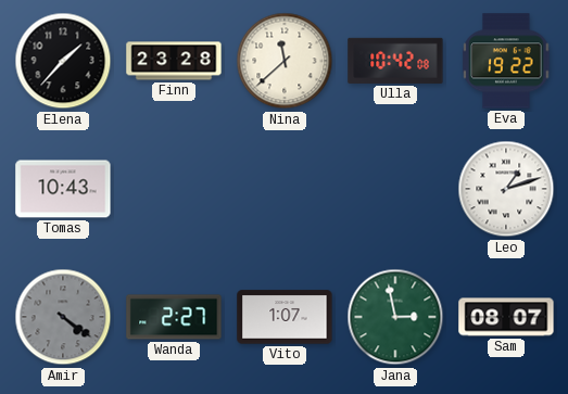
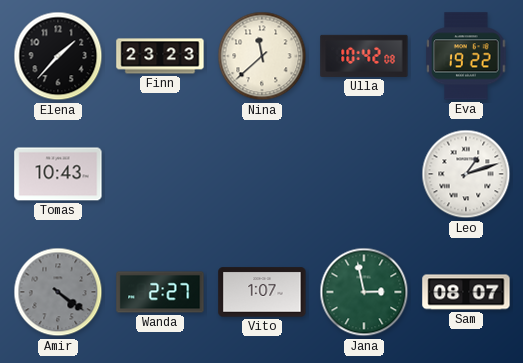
Finn: 23:28 -> 23:23 (160, 56)
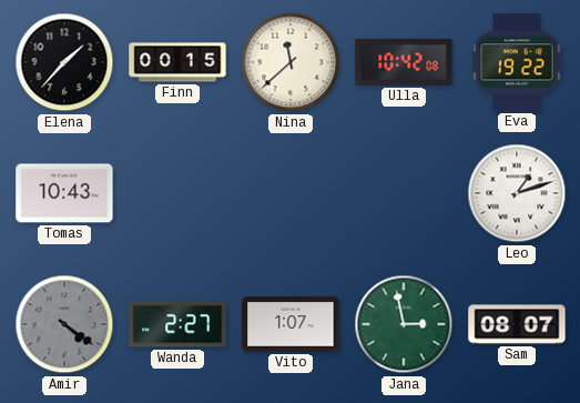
Finn: 23:23 -> 00:15 (177, 62)
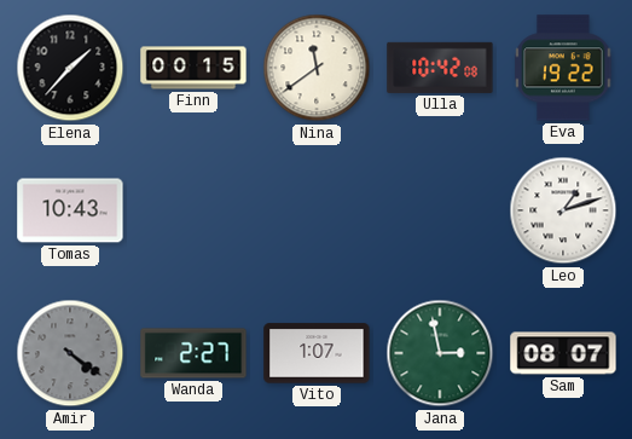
Nina: 11:38 -> 11:39 (317, 68)
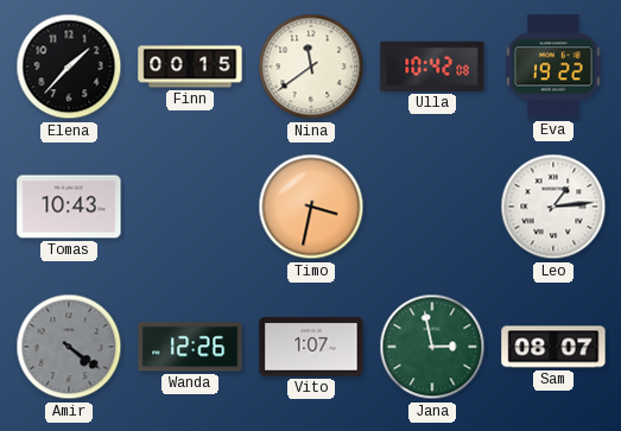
Timo: none -> 3:32 (311, 207)
Leo: 1:12 -> 1:14 (553, 207)
Wanda: 2:27 -> 12:26 (190, 347)
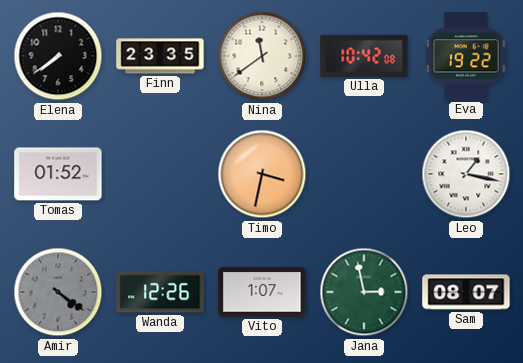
Elena: 1:37 -> 7:39 (58, 56)
Finn: 00:15 -> 23:35 (160, 56)
Tomas: 10:43 -> 01:52 (58, 174)
Leo: 1:14 -> 1:17 (466, 174)
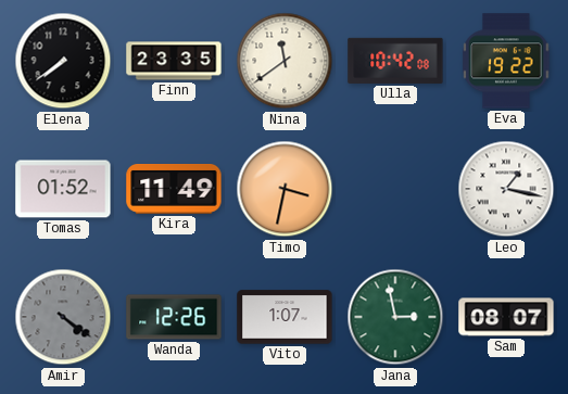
Kira: none -> 11:49 (174, 190)
